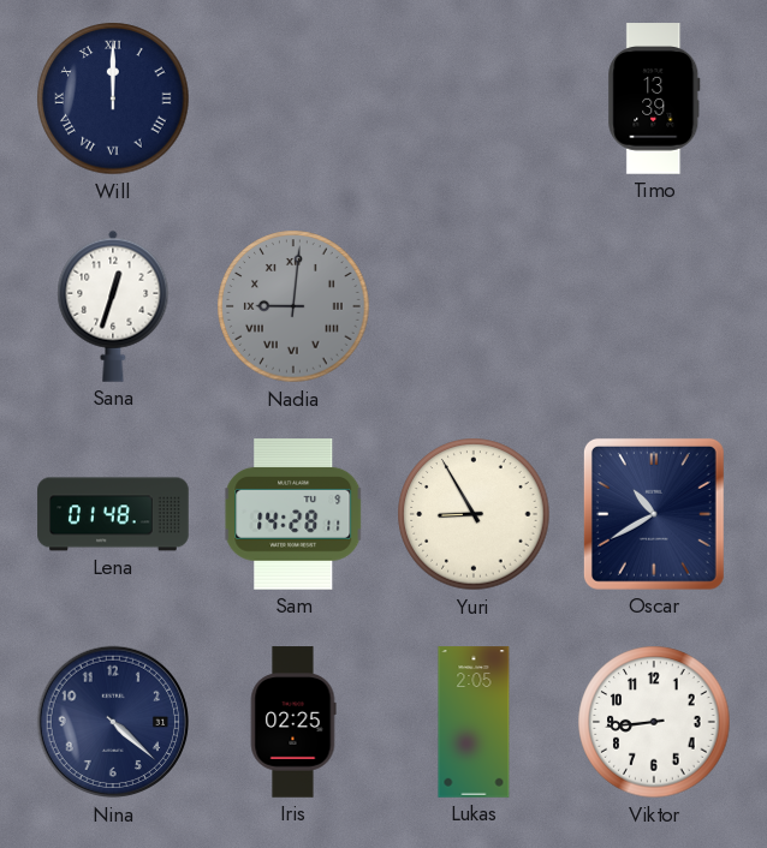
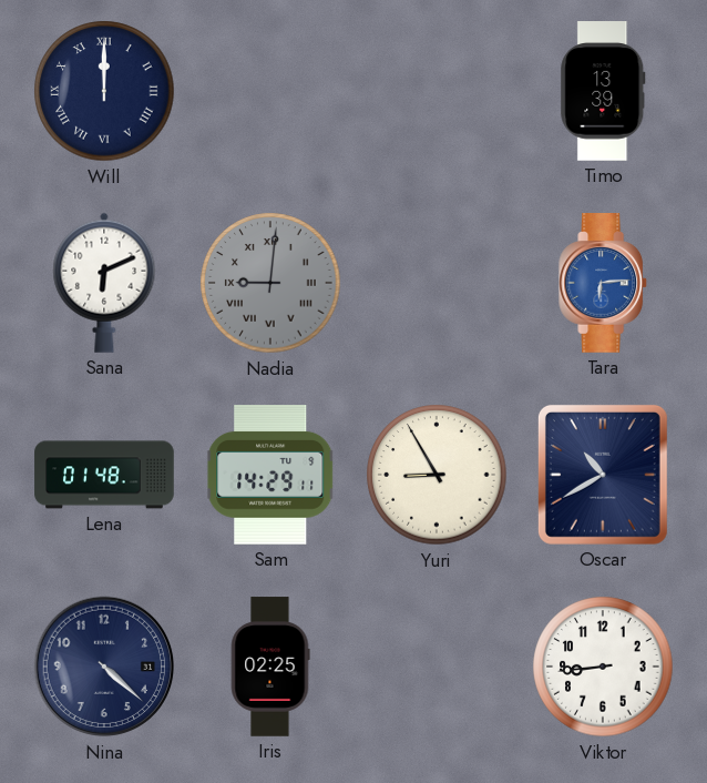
Sana: 12:33 -> 6:11 (104, 283)
Tara: none -> 6:14 (604, 283)
Sam: 14:28 -> 14:29 (270, 476)
Lukas: 2:05 -> none (474, 722)
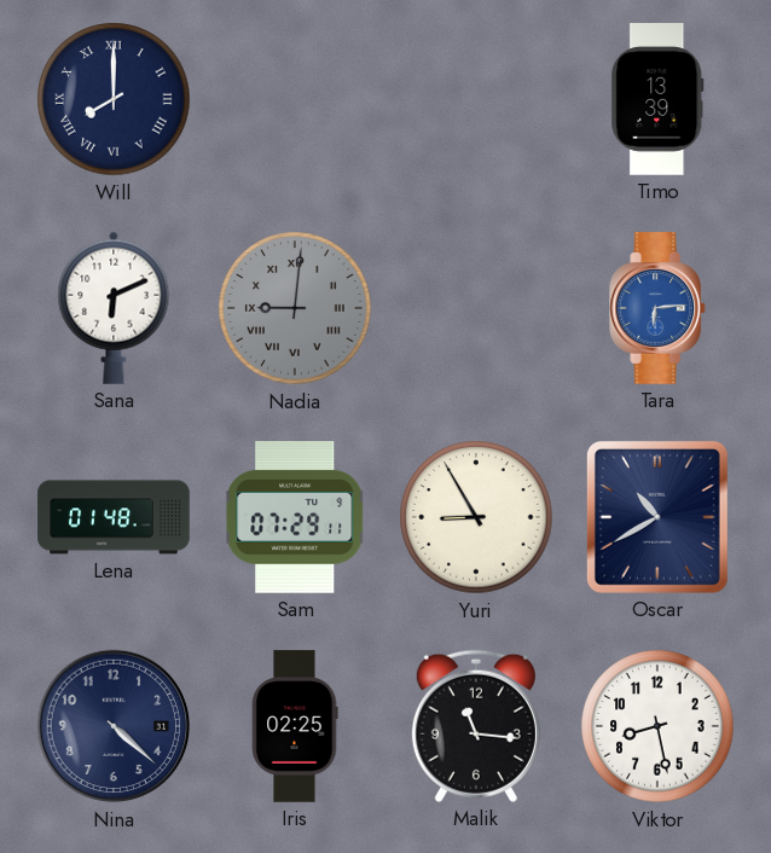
Will: 12:00 -> 8:00 (114, 99)
Sam: 14:29 -> 07:29 (295, 518)
Malik: none -> 11:16 (476, 726)
Viktor: 8:44 -> 8:28 (657, 726)
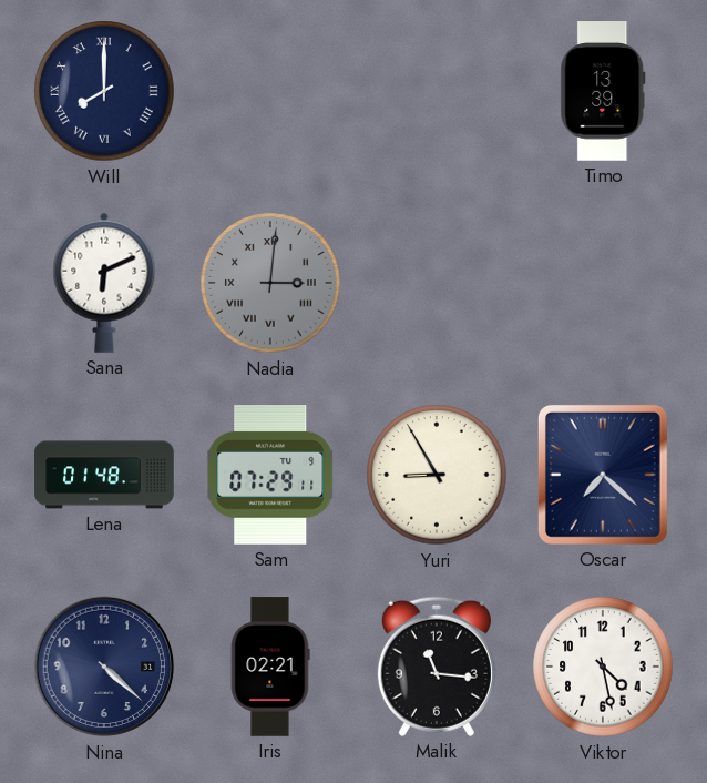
Nadia: 9:01 -> 3:01 (270, 283)
Tara: 6:14 -> none (659, 308)
Oscar: 10:40 -> 7:22 (603, 475)
Iris: 02:25 -> 02:21 (270, 667)
Viktor: 8:28 -> 4:28 (603, 667)
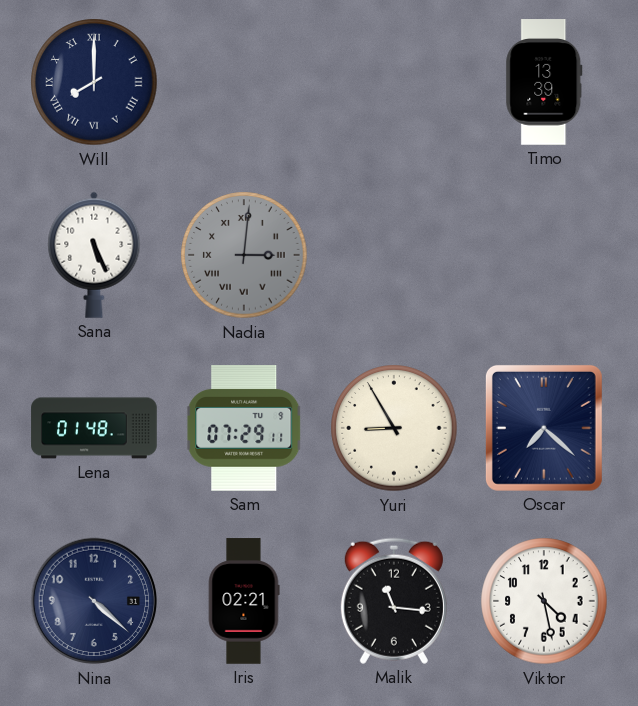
Sana: 6:11 -> 5:26 (94, 255)
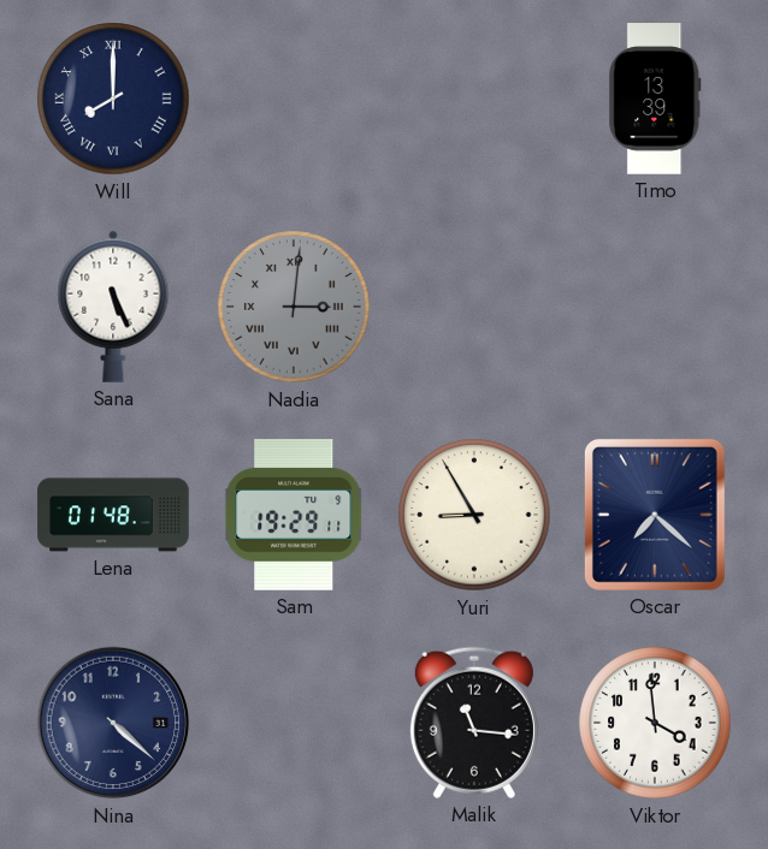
Sam: 07:29 -> 19:29 (294, 516)
Iris: 02:21 -> none (244, 601)
Viktor: 4:28 -> 3:59 (655, 723)
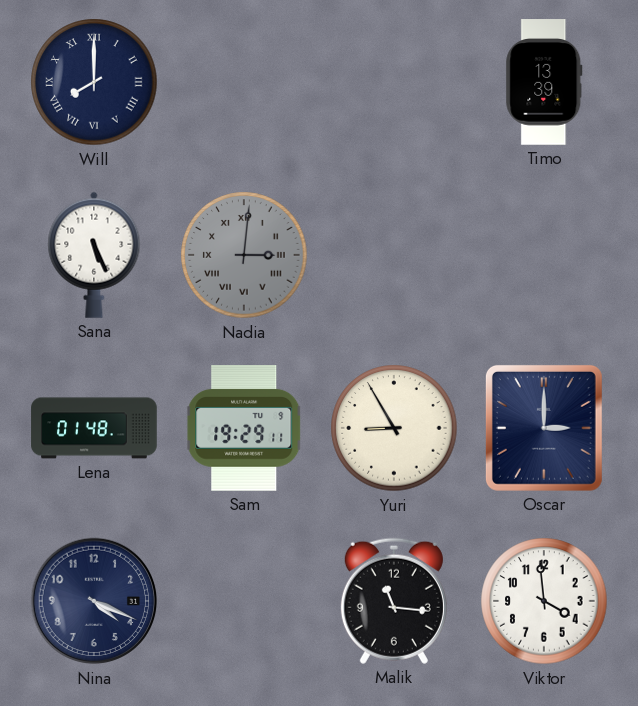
Oscar: 7:22 -> 3:00 (544, 428)
Nina: 4:22 -> 4:19 (94, 601)
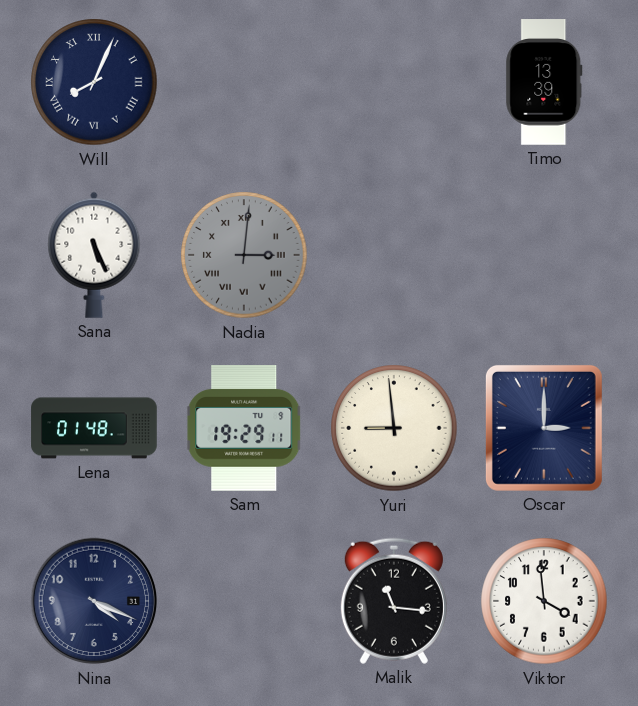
Will: 8:00 -> 8:04 (94, 82)
Yuri: 8:55 -> 8:59 (394, 428)
